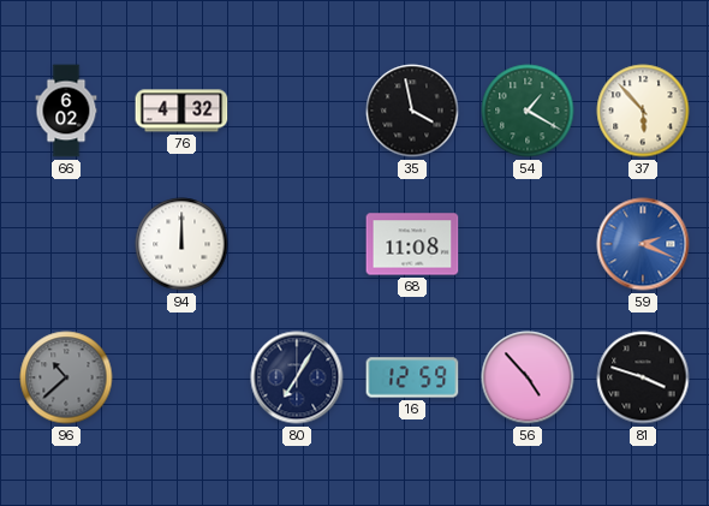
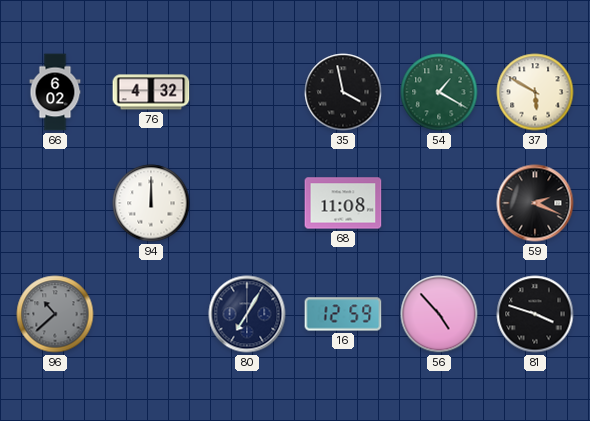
37: 5:53 -> 5:50 (535, 92)
59 dial: blue -> black (535, 203)
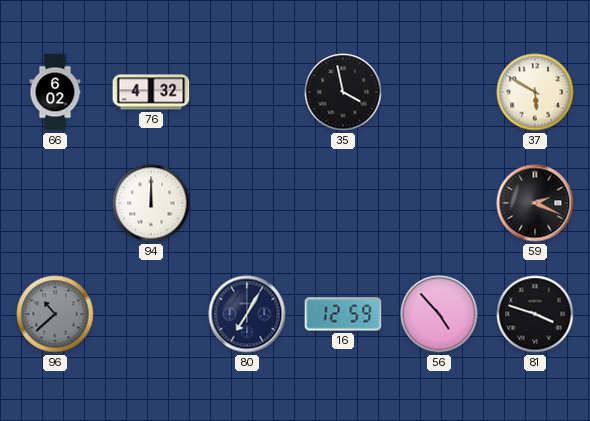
54: 1:20 -> none (439, 92)
68: 11:08 -> none (343, 203)
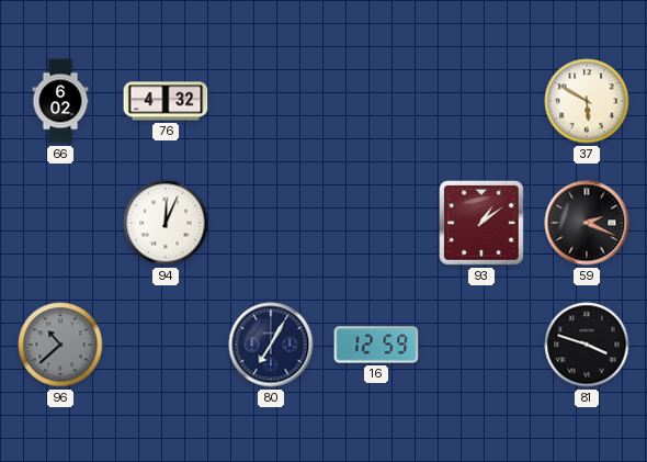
35: 3:58 -> none (343, 92)
94: 12:00 -> 12:04 (166, 223)
93: none -> 1:09 (483, 224)
56: 4:53 -> none (439, 314)
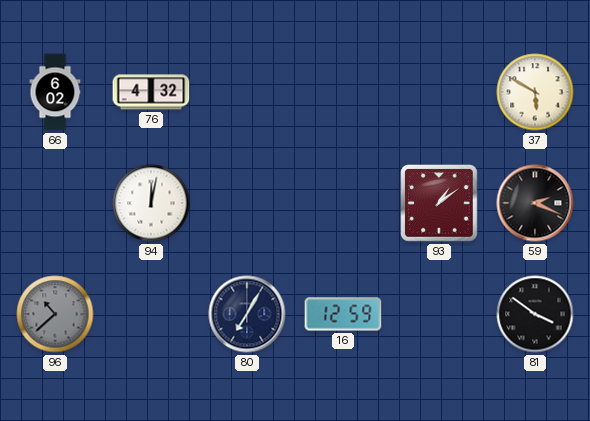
94: 12:04 -> 12:02 (151, 203)
81: 3:48 -> 3:51 (535, 314)
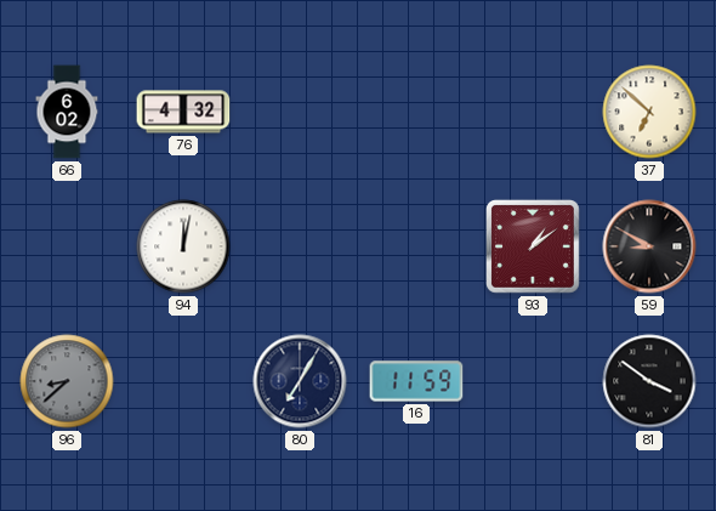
37: 5:50 -> 6:52 (649, 112)
59: 2:19 -> 8:50 (649, 246)
96: 10:38 -> 8:38 (67, 381)
16: 12:59 -> 11:59 (416, 381)
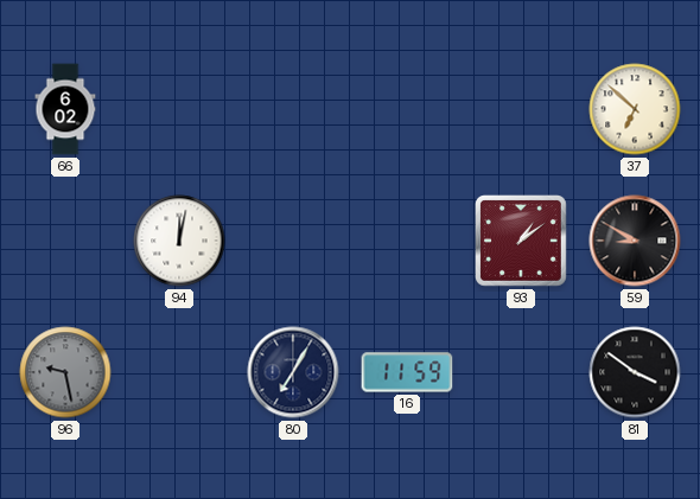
76: 4:32 -> none (183, 112)
96: 8:38 -> 9:28 (65, 372)
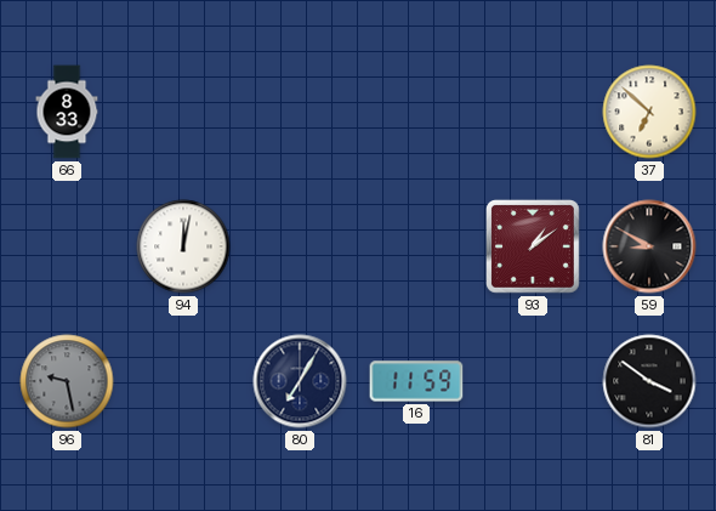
66: 6:02 -> 8:33 (67, 112)
